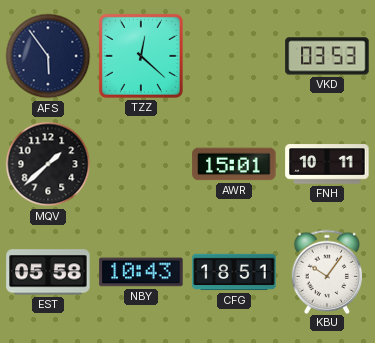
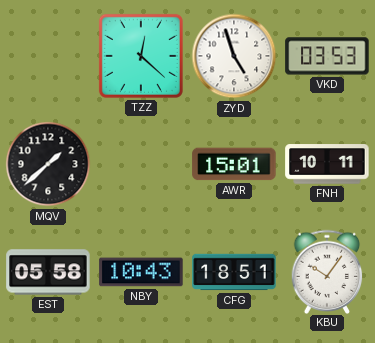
AFS: 5:54 -> none (48, 56)
ZYD: none -> 4:57 (234, 56)
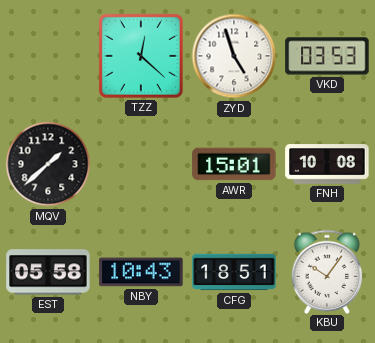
FNH: 10:11 -> 10:08 (327, 164)
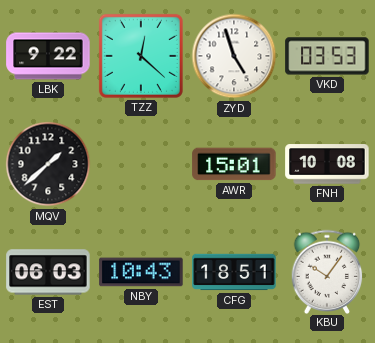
LBK: none -> 9:22 (48, 56)
EST: 05:58 -> 06:03 (48, 272)
